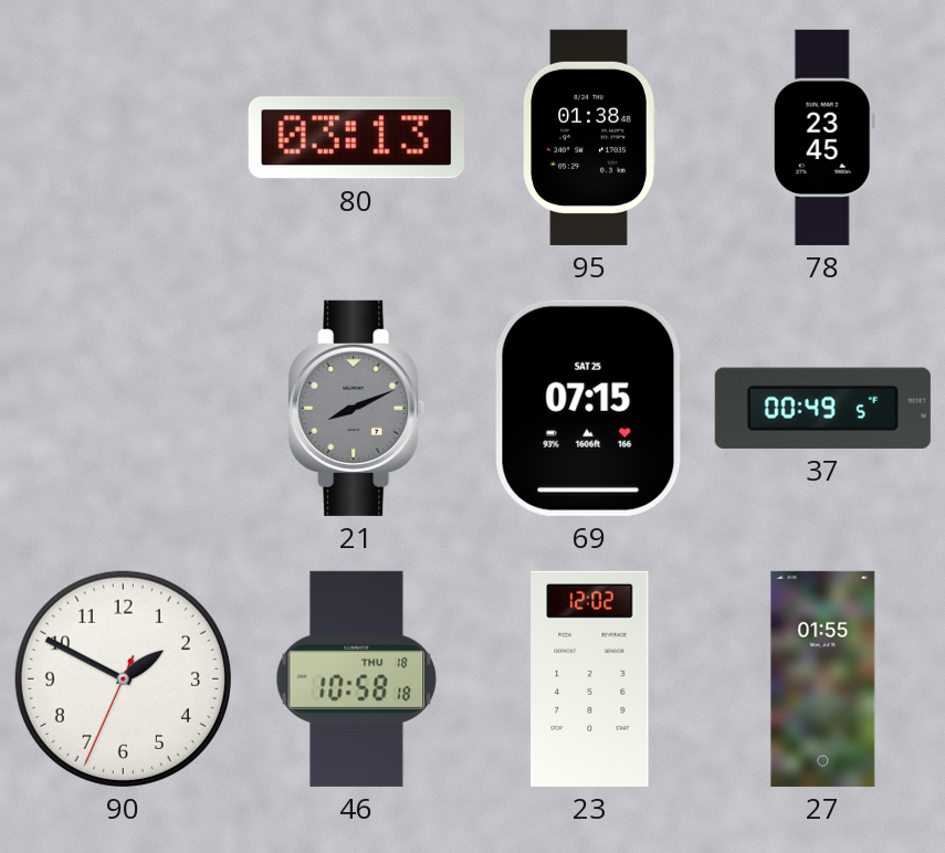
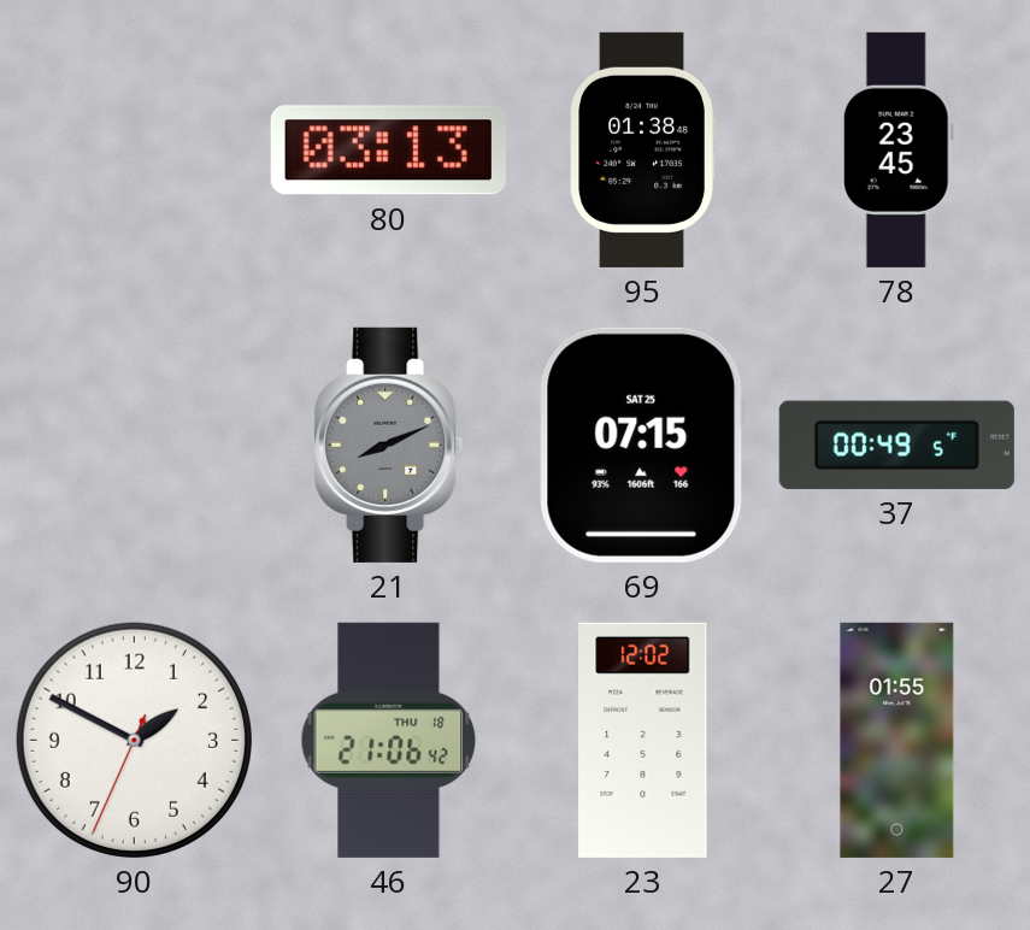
46: 10:58 -> 21:06 (389, 740)
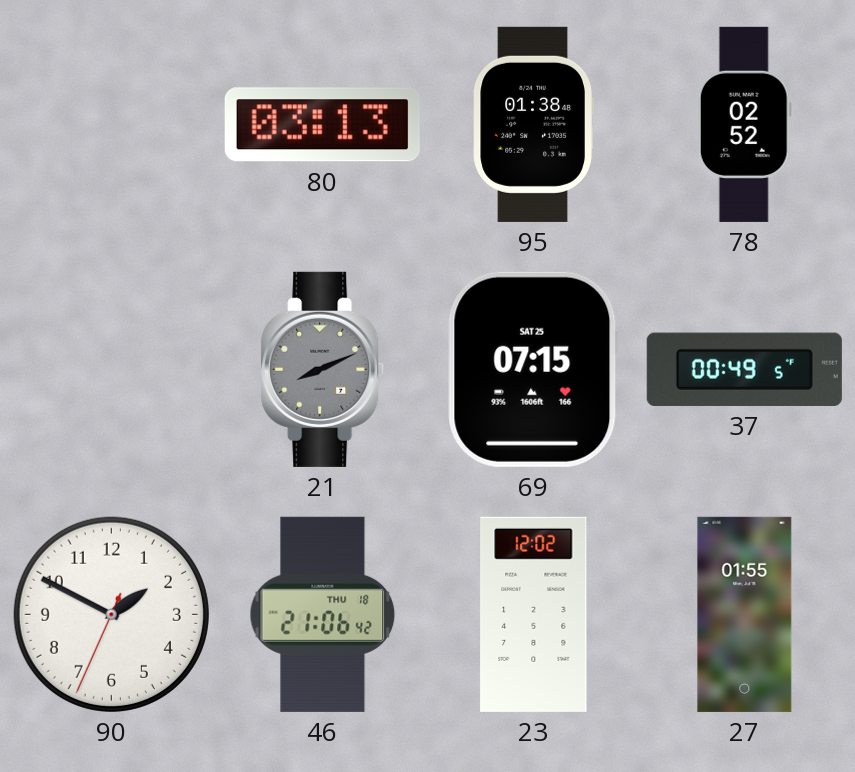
78: 23:45 -> 02:52 (744, 124)
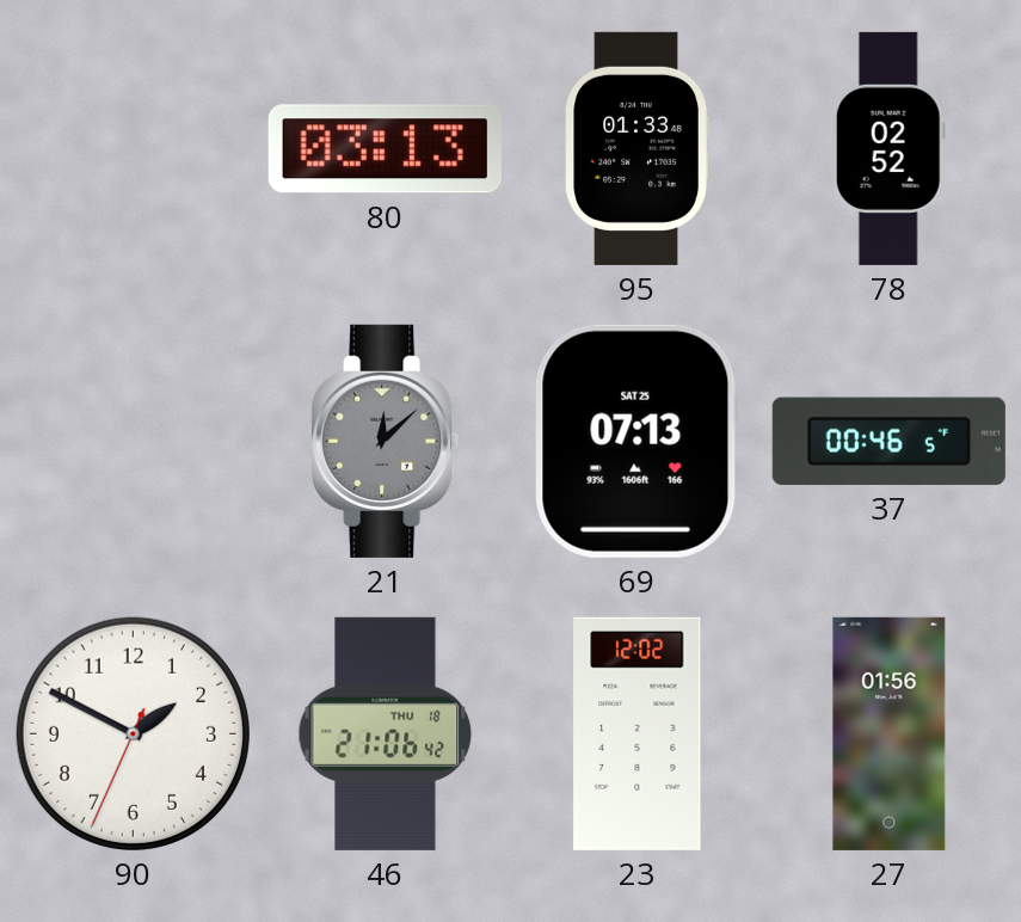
95: 01:38 -> 01:33 (636, 148)
21: 8:11 -> 12:08 (386, 441)
69: 07:15 -> 07:13 (636, 441)
37: 00:49 -> 00:46 (888, 441)
27: 01:55 -> 01:56 (890, 733)
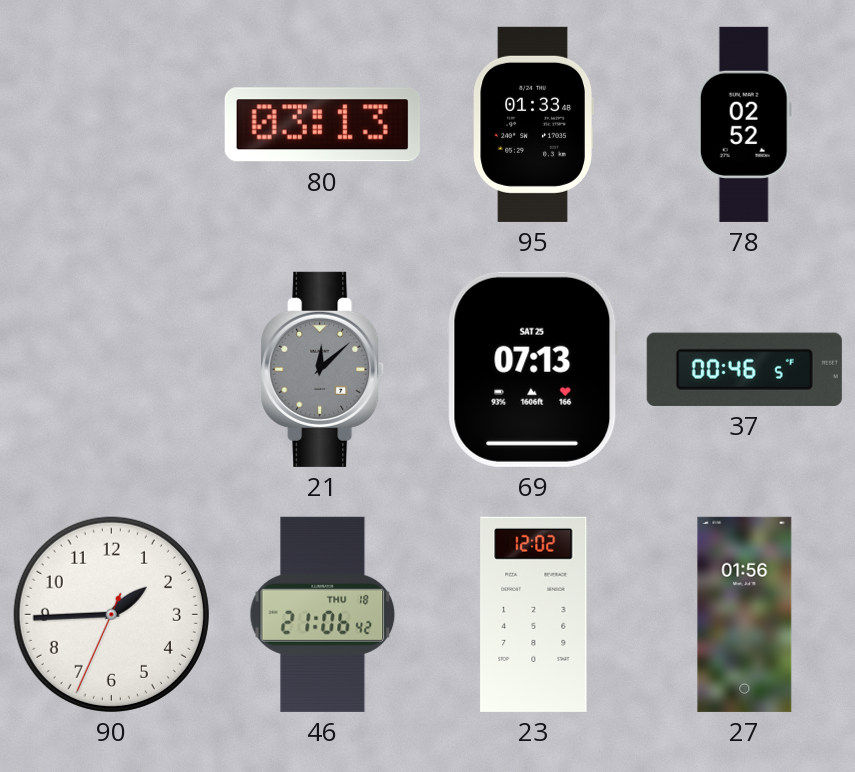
90: 1:49 -> 1:44 (111, 614)
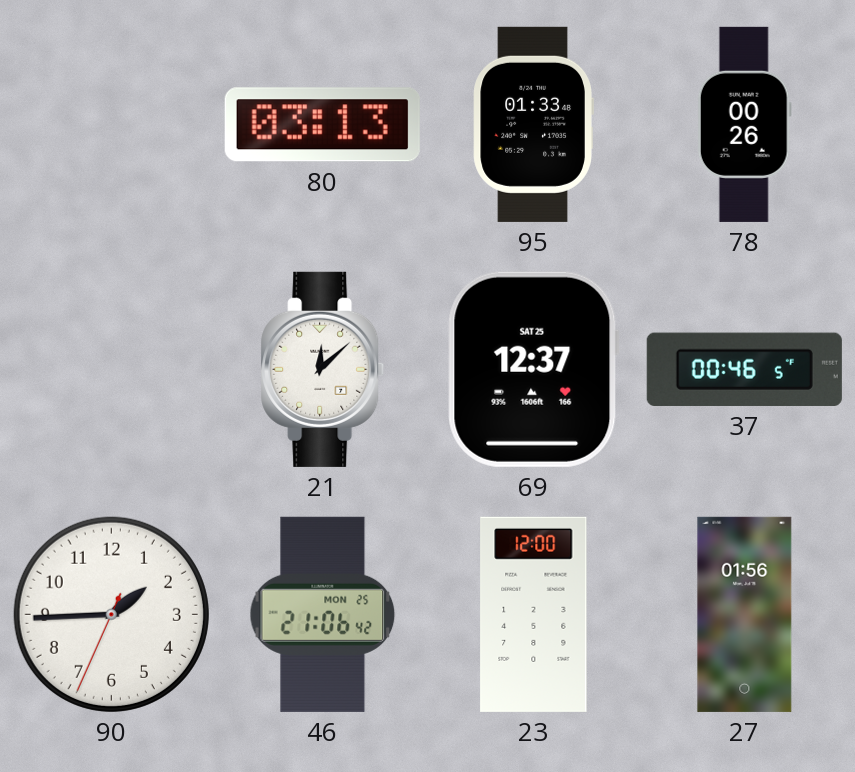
78: 02:52 -> 00:26 (744, 124)
21 dial: grey -> white (323, 369)
69: 07:13 -> 12:37 (533, 369)
46 date: THU 18 -> MON 25 (323, 614)
23: 12:02 -> 12:00 (534, 614)
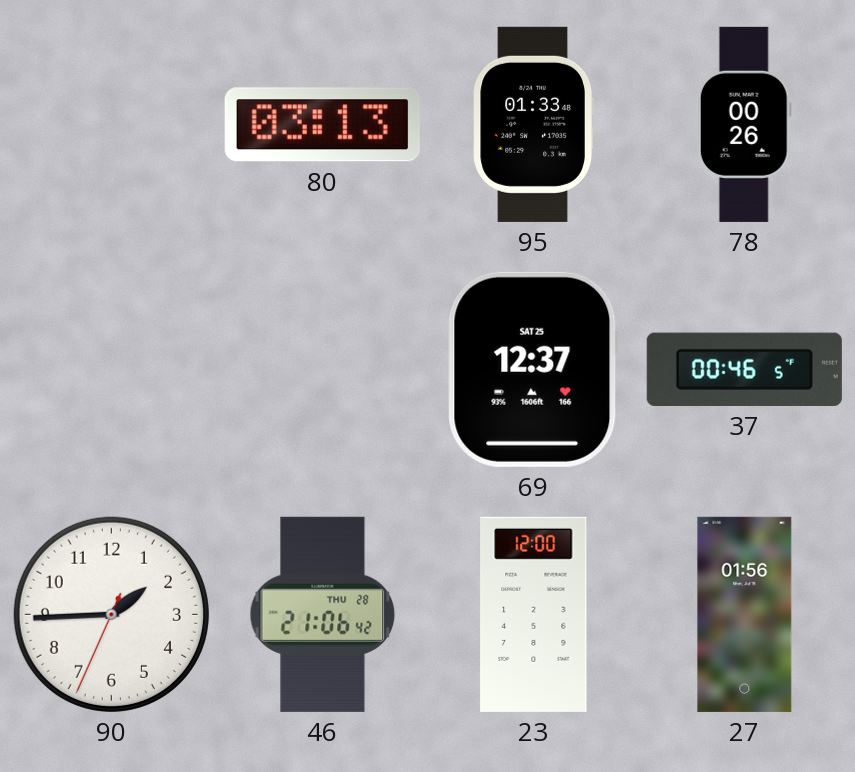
21: 12:08 -> none (323, 369)
46 date: MON 25 -> THU 28 (323, 614)
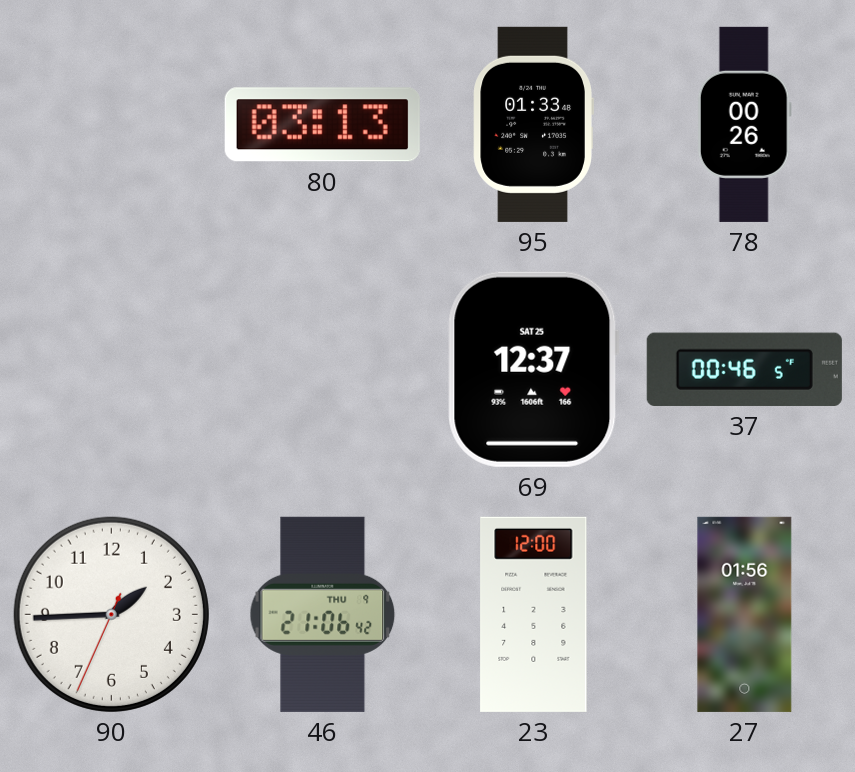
46 date: THU 28 -> THU 9 (323, 614)
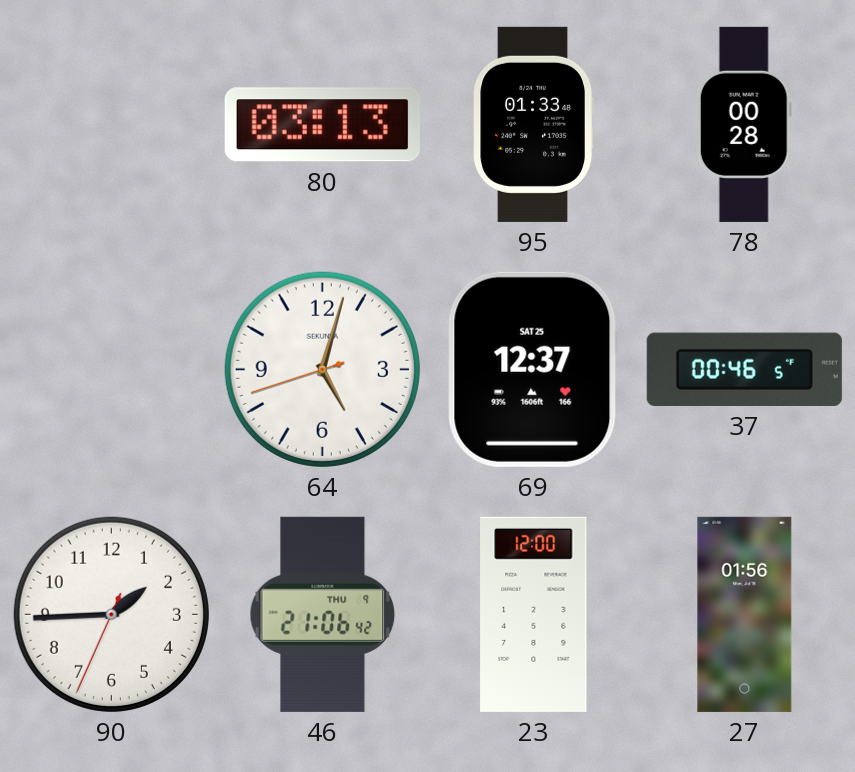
78: 00:26 -> 00:28 (744, 124)
64: none -> 5:02 (322, 369)
